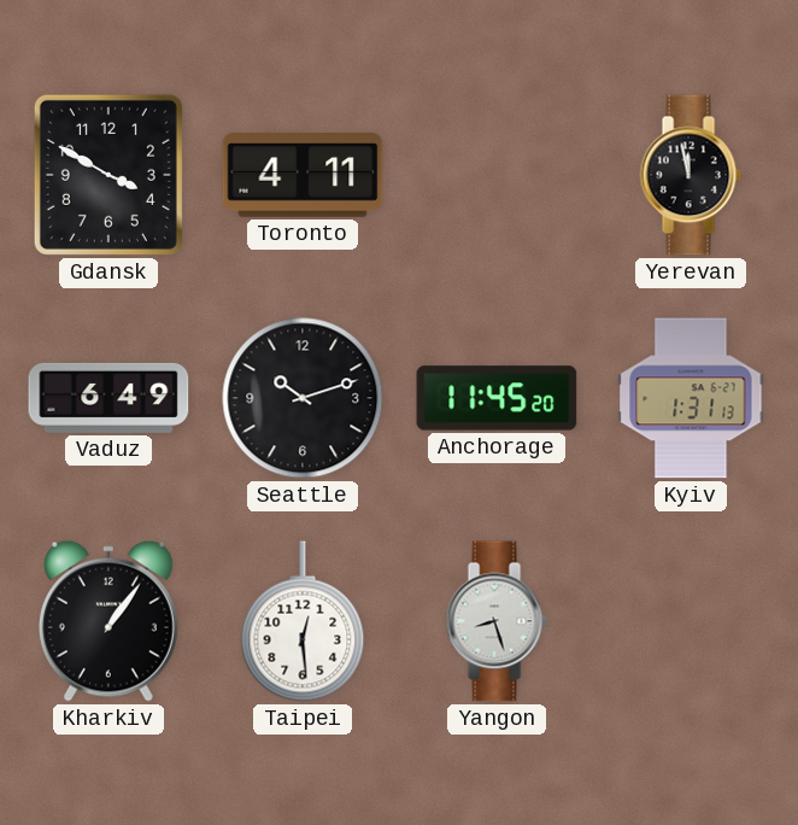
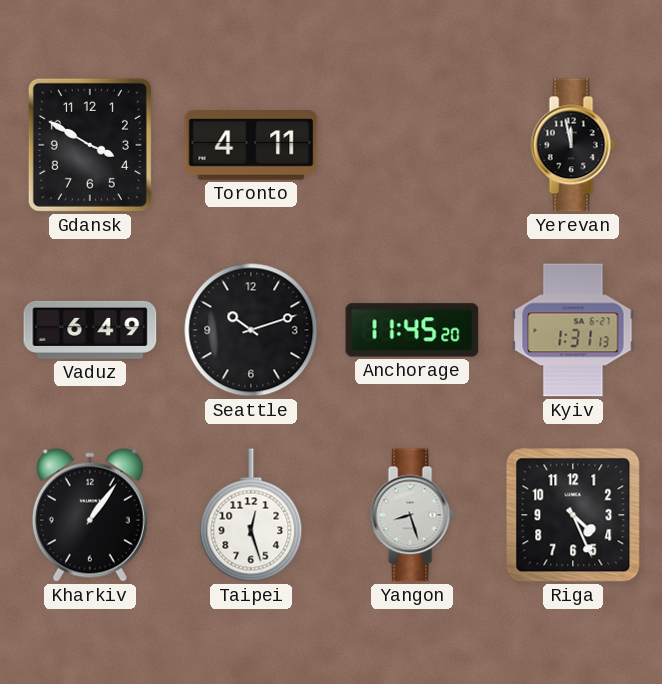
Taipei: 12:29 -> 12:27 (251, 515)
Riga: none -> 4:26 (573, 515)
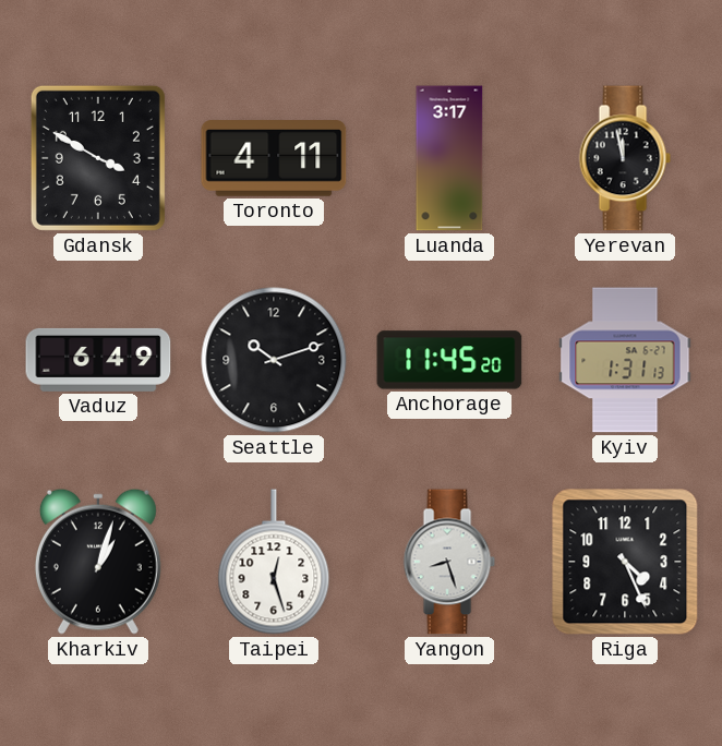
Luanda: none -> 3:17 (449, 158)
Kharkiv: 1:06 -> 1:03 (98, 562)
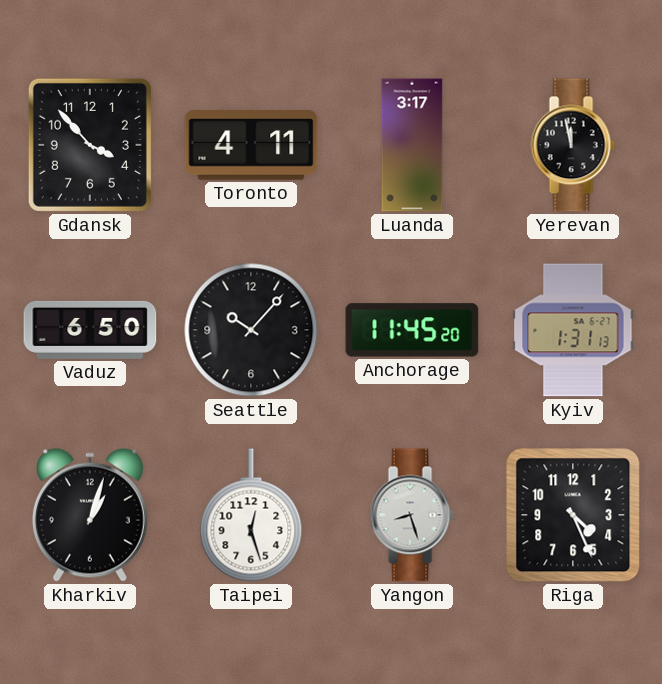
Gdansk: 3:50 -> 3:53 (90, 145)
Vaduz: 6:49 -> 6:50 (90, 330)
Seattle: 10:12 -> 10:07 (251, 330)
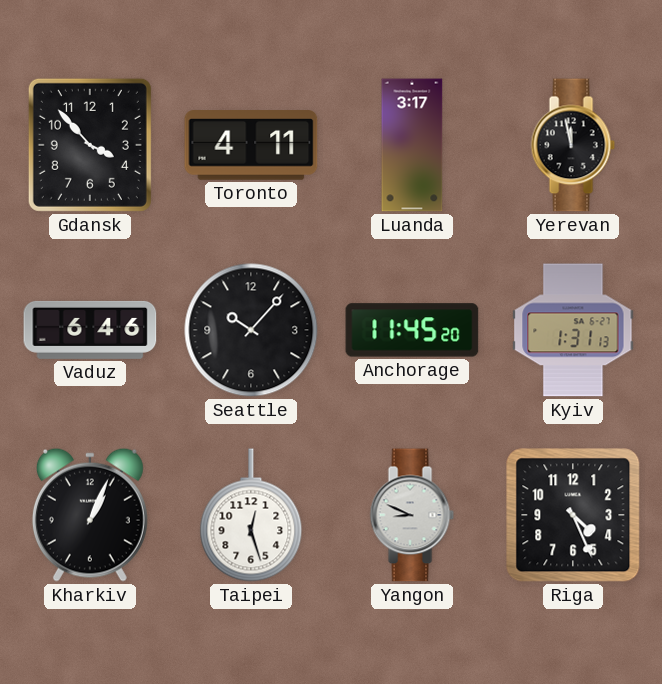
Vaduz: 6:50 -> 6:46 (90, 330)
Kharkiv: 1:03 -> 1:04 (90, 515)
Yangon: 8:27 -> 8:49 (412, 515)
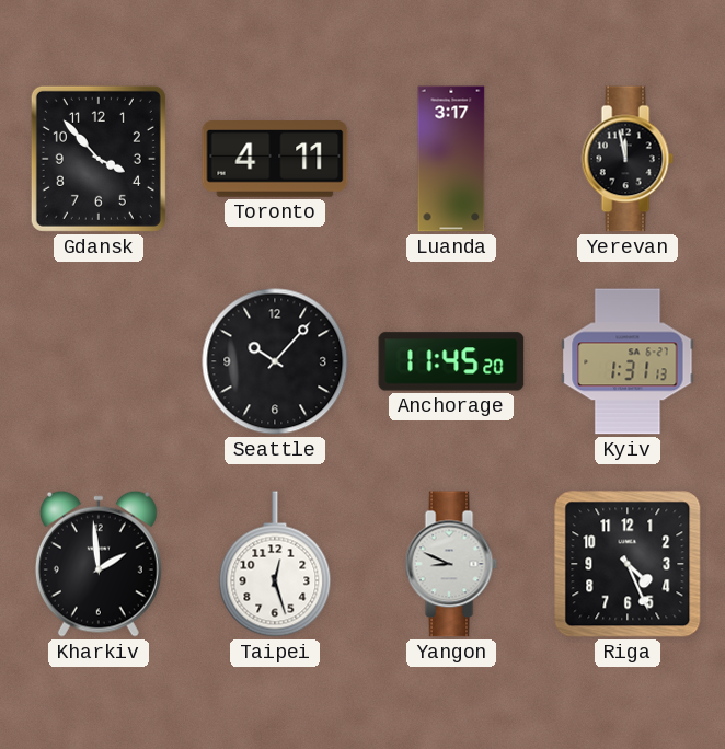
Vaduz: 6:46 -> none (90, 330)
Kharkiv: 1:04 -> 1:59 (99, 564)
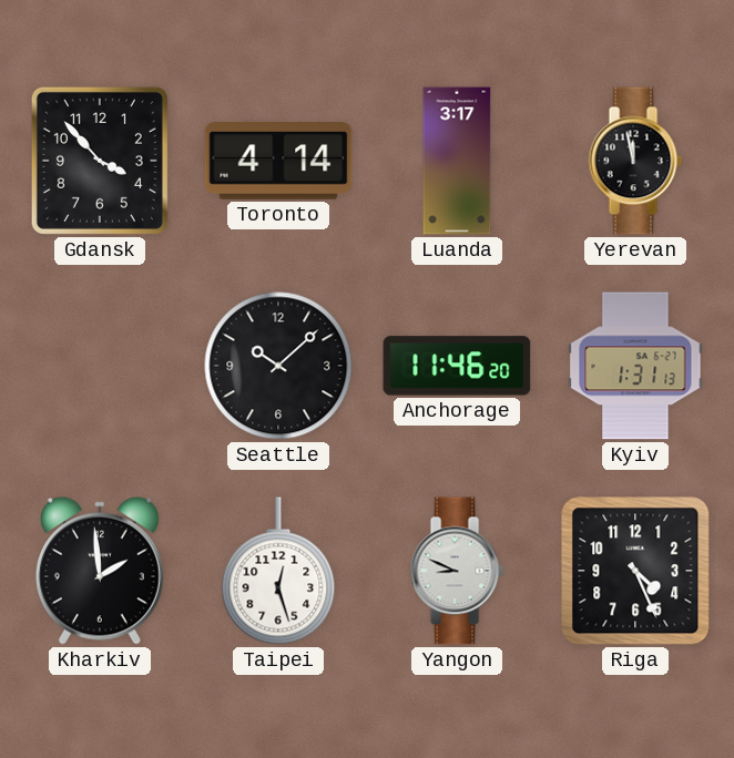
Toronto: 4:11 -> 4:14 (278, 161)
Seattle: 10:07 -> 10:08 (278, 366)
Anchorage: 11:45 -> 11:46 (457, 366)
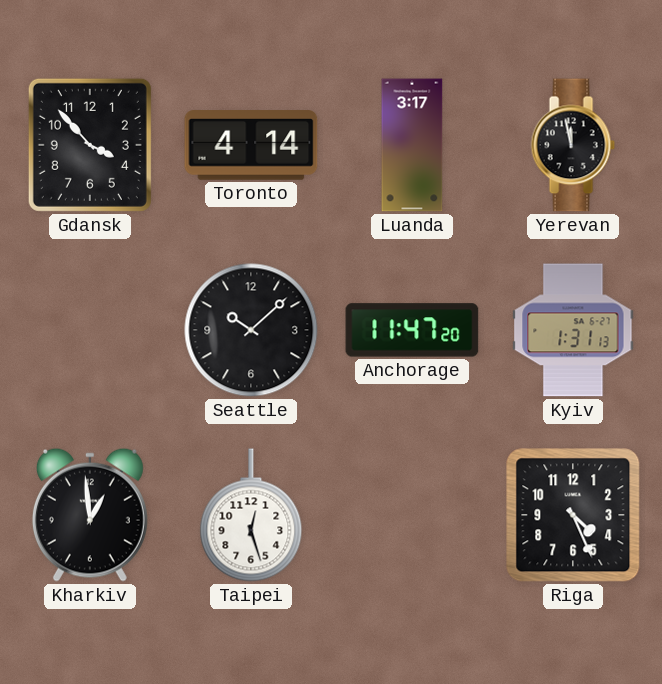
Anchorage: 11:46 -> 11:47 (412, 330)
Kharkiv: 1:59 -> 12:59 (90, 515)
Yangon: 8:49 -> none (457, 571)
